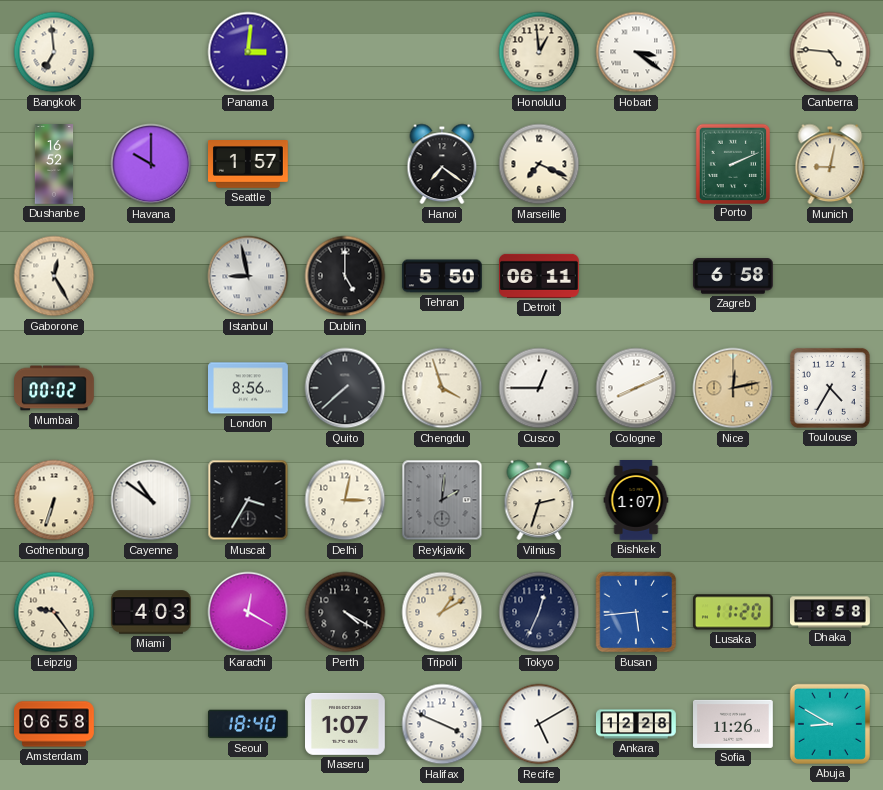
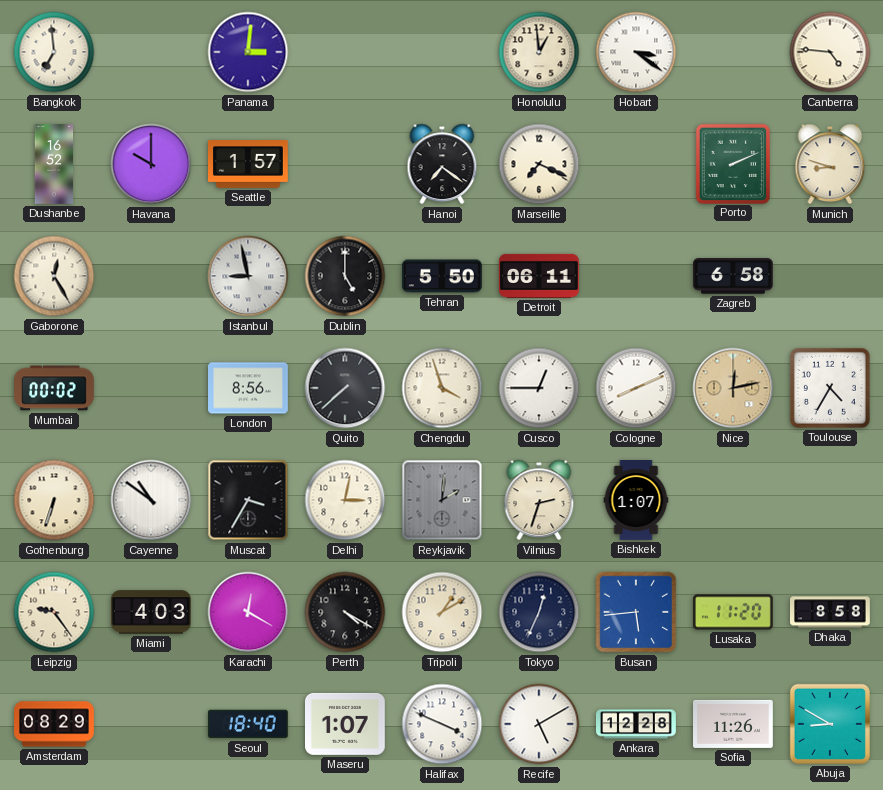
Munich: 9:02 -> 8:48 (830, 164)
Amsterdam: 06:58 -> 08:29 (55, 724)
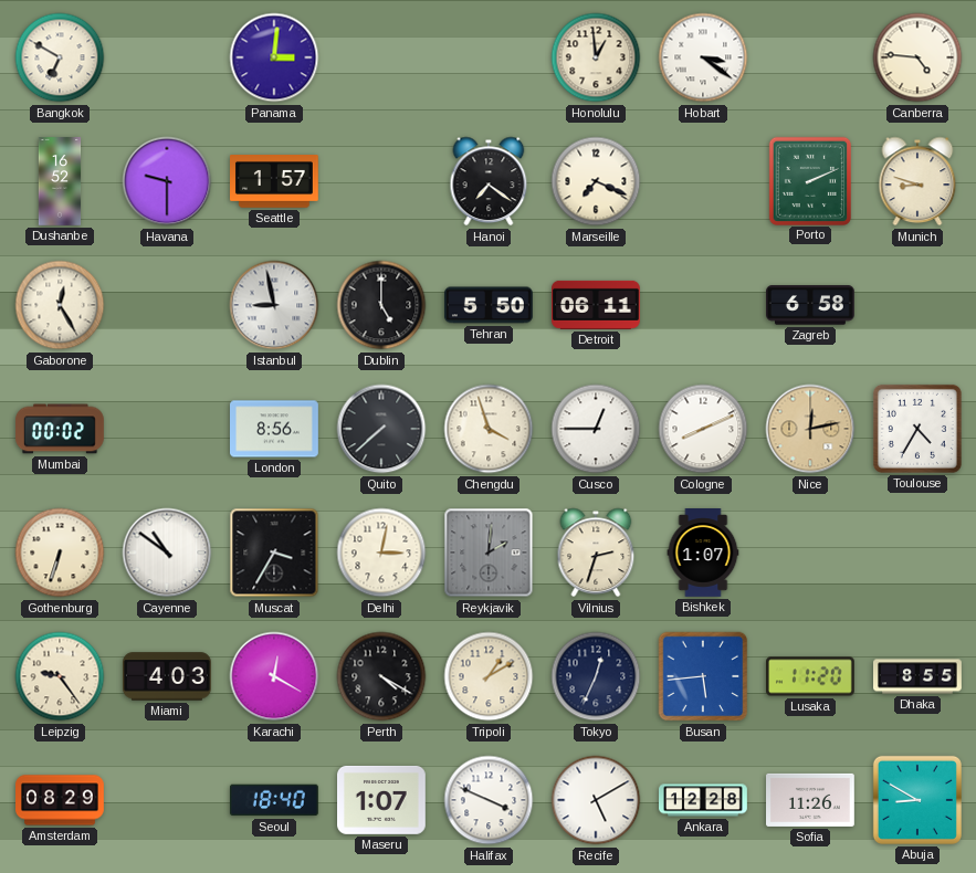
Bangkok: 6:59 -> 6:50 (60, 57)
Havana: 10:00 -> 9:30 (167, 181)
Dhaka: 8:58 -> 8:55 (919, 676)
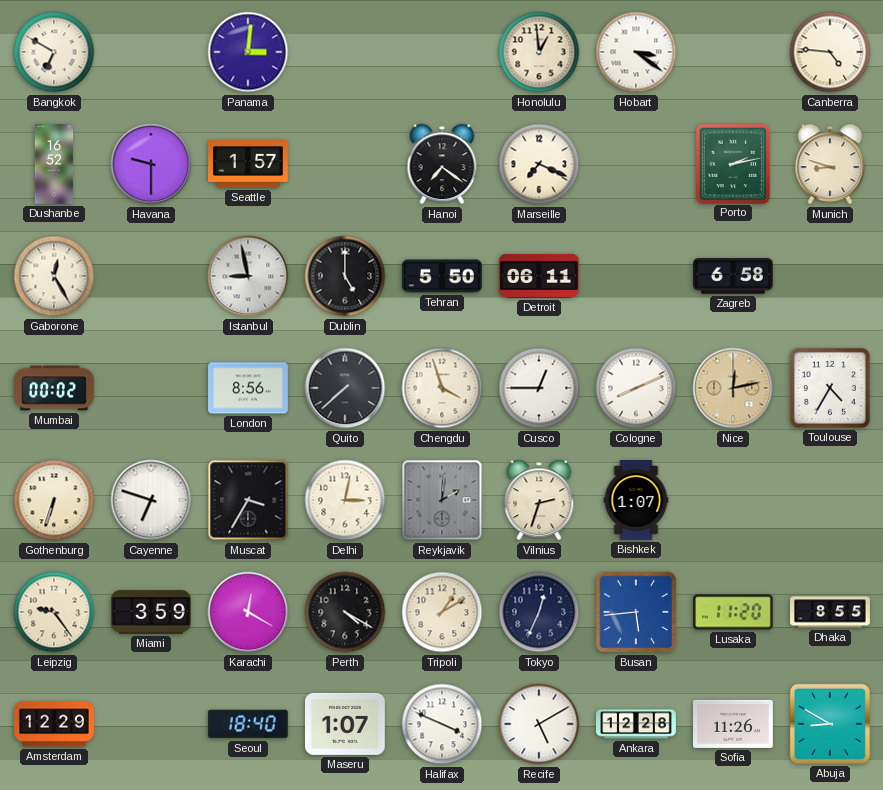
Porto: 2:11 -> 2:13 (732, 163)
Cayenne: 10:51 -> 6:48 (151, 500)
Miami: 4:03 -> 3:59 (152, 612)
Amsterdam: 08:29 -> 12:29 (55, 724)
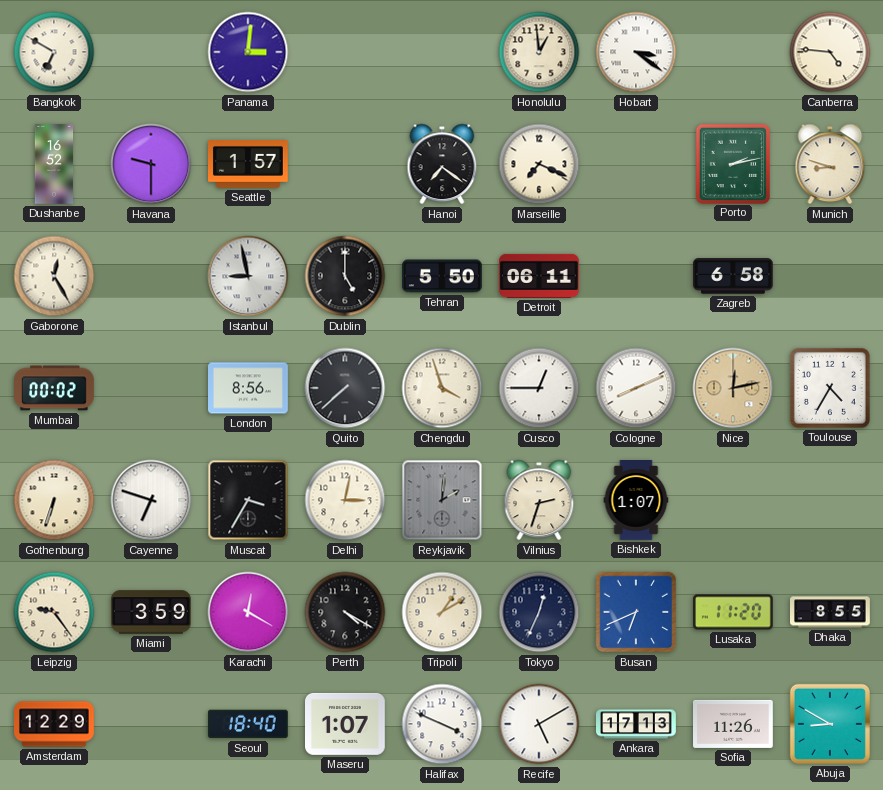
Busan: 5:44 -> 6:41 (636, 612)
Ankara: 12:28 -> 17:13 (637, 724)
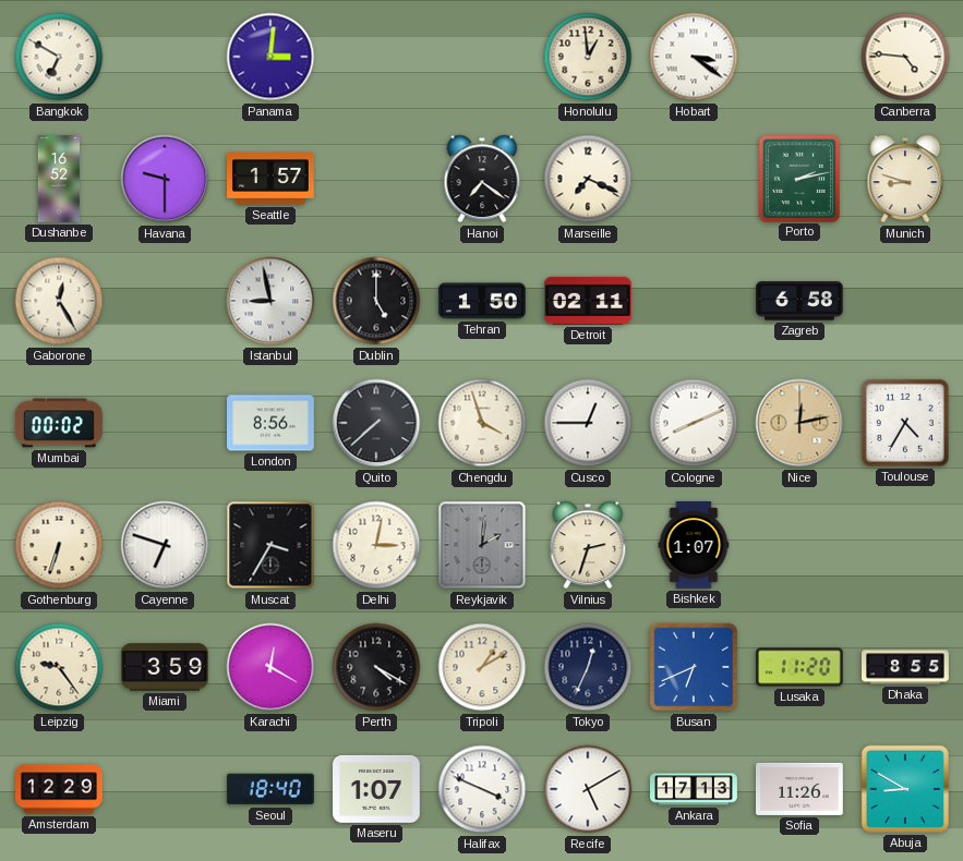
Tehran: 5:50 -> 1:50 (482, 301)
Detroit: 06:11 -> 02:11 (589, 301)
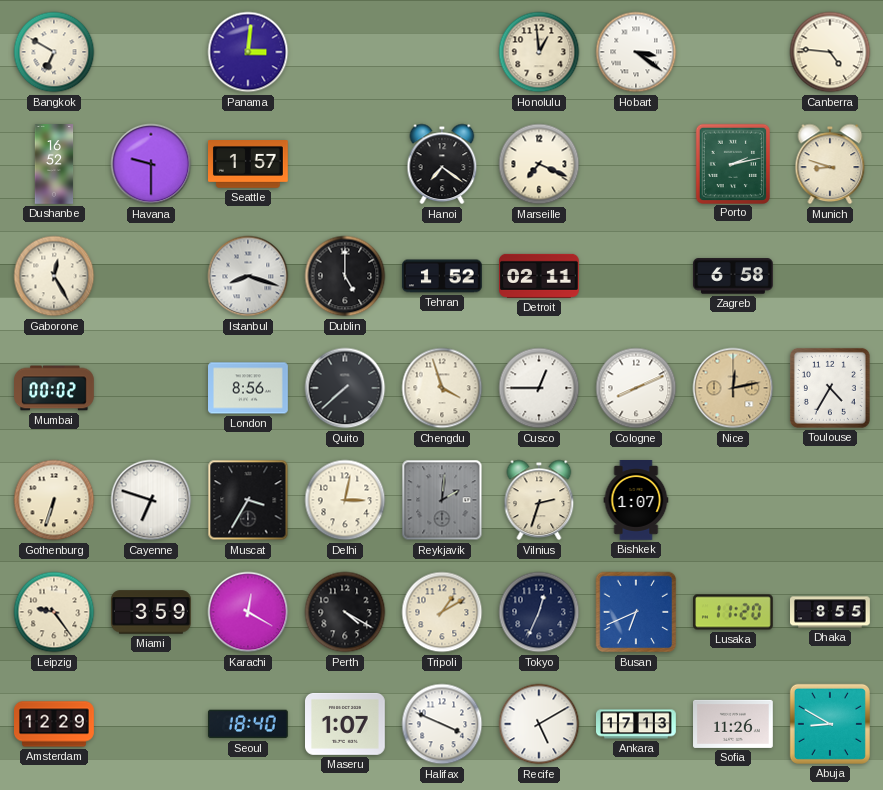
Istanbul: 8:58 -> 8:18 (248, 276)
Tehran: 1:50 -> 1:52 (442, 276)
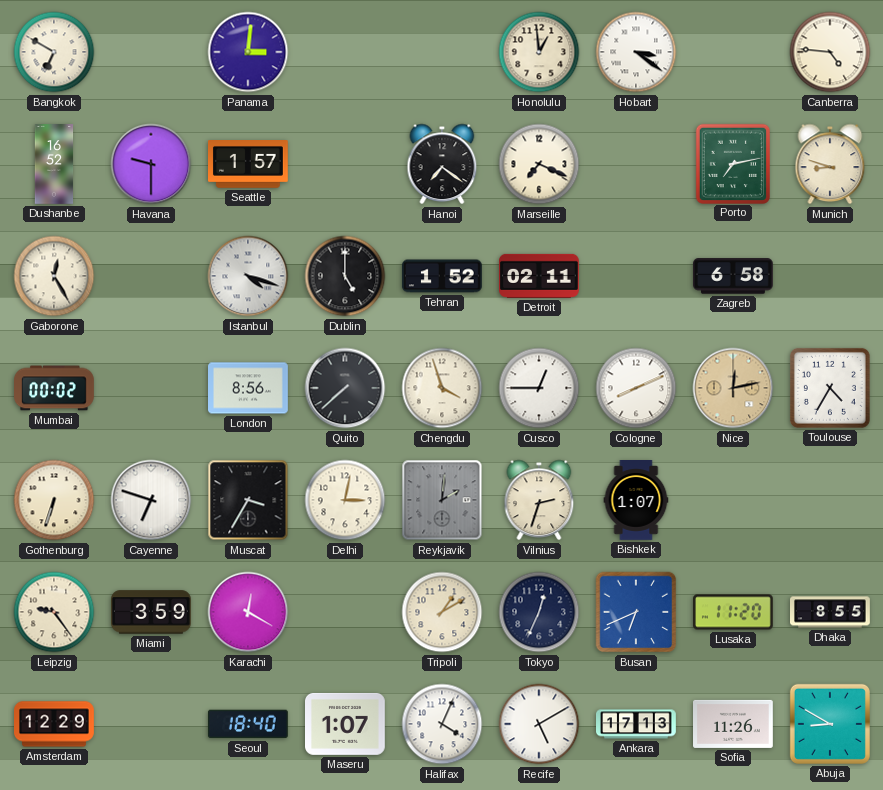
Porto: 2:13 -> 7:13 (732, 163)
Istanbul: 8:18 -> 4:18 (248, 276)
Perth: 4:20 -> none (345, 612)
Halifax: 3:49 -> 4:04 (442, 724)
